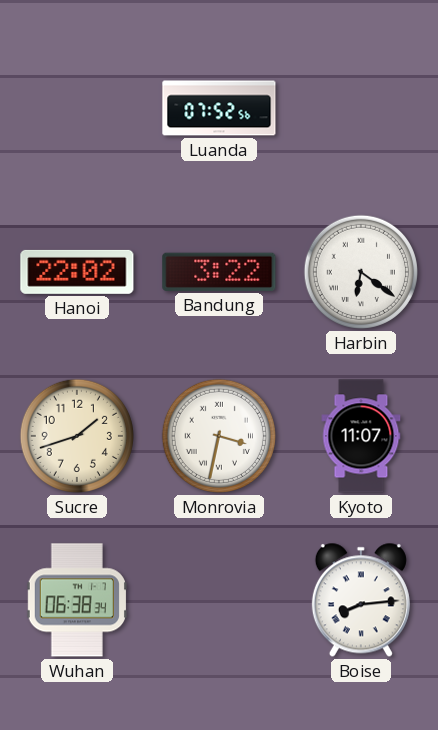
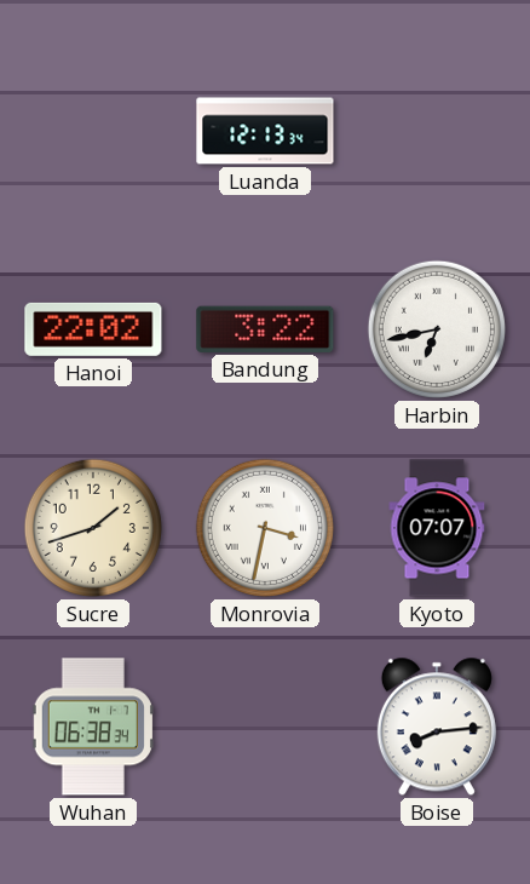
Luanda: 07:52 -> 12:13 (265, 131)
Harbin: 6:21 -> 6:43 (437, 329)
Kyoto: 11:07 -> 07:07 (437, 528)
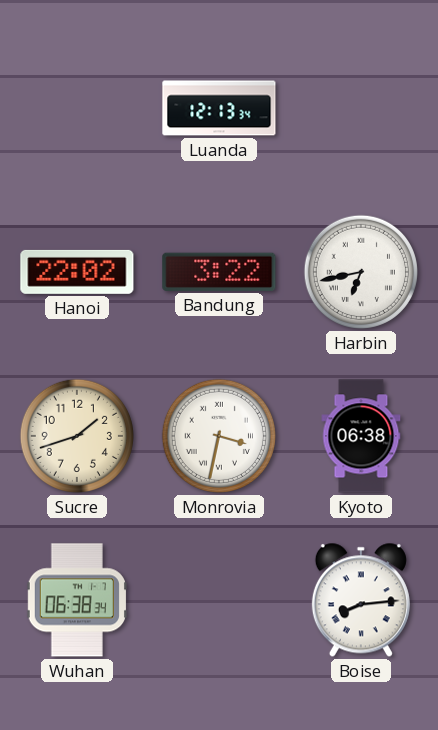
Kyoto: 07:07 -> 06:38 (361, 436)
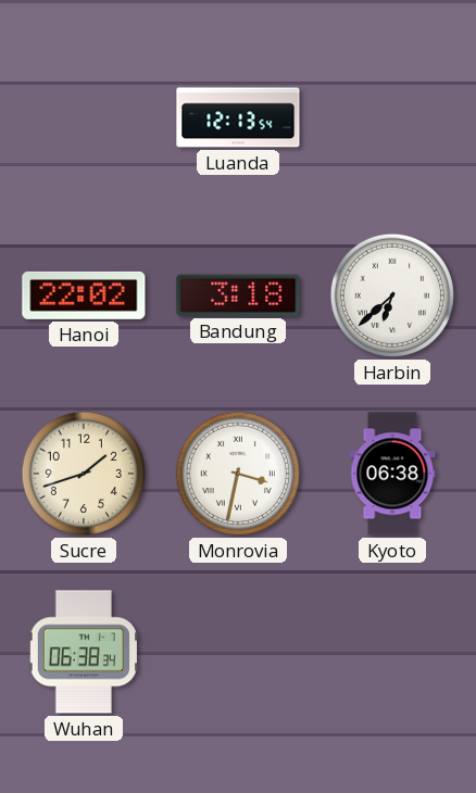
Luanda: 12:13:34 -> 12:13:54 (238, 117)
Bandung: 3:22 -> 3:18 (238, 295)
Harbin: 6:43 -> 6:38 (392, 295)
Boise: 8:14 -> none (361, 600)
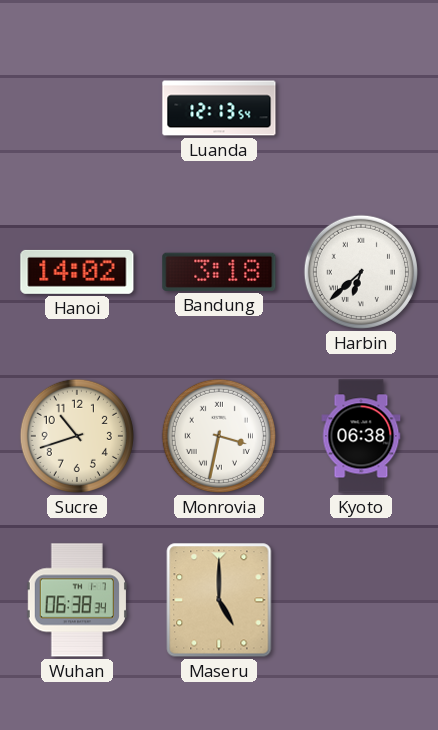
Hanoi: 22:02 -> 14:02 (77, 272)
Sucre: 1:42 -> 10:42 (77, 436)
Maseru: none -> 5:00 (219, 600)
